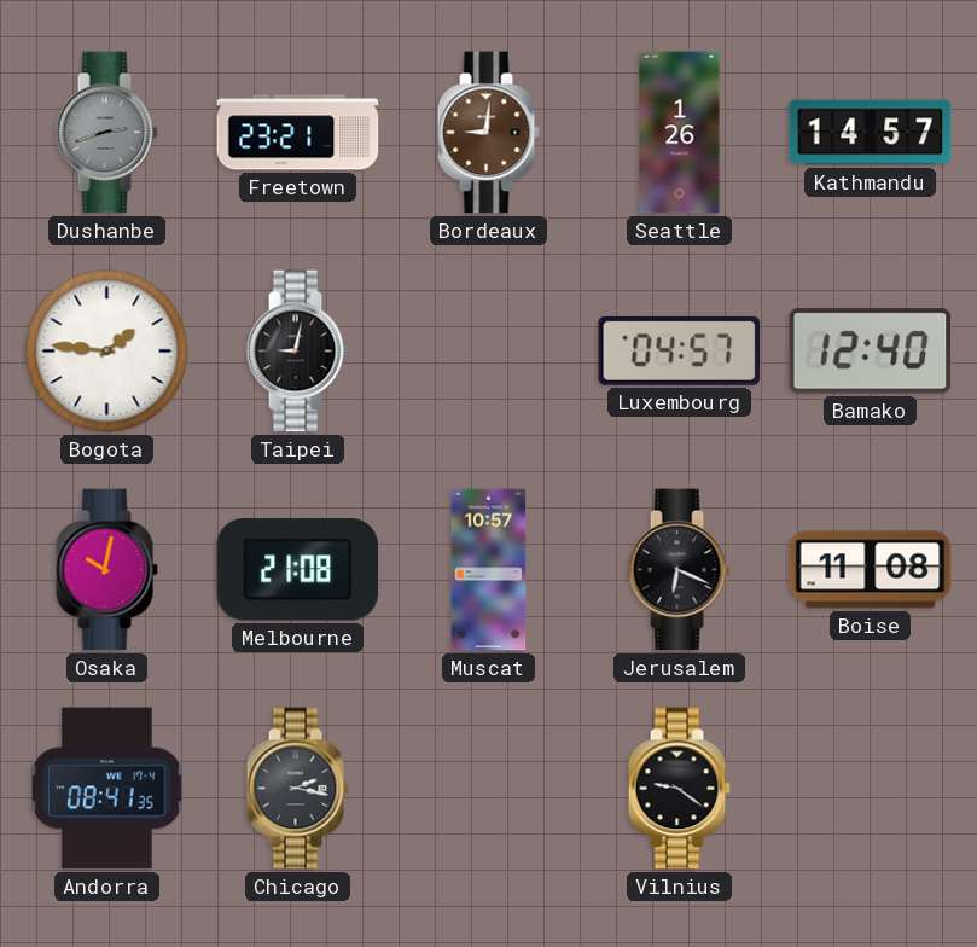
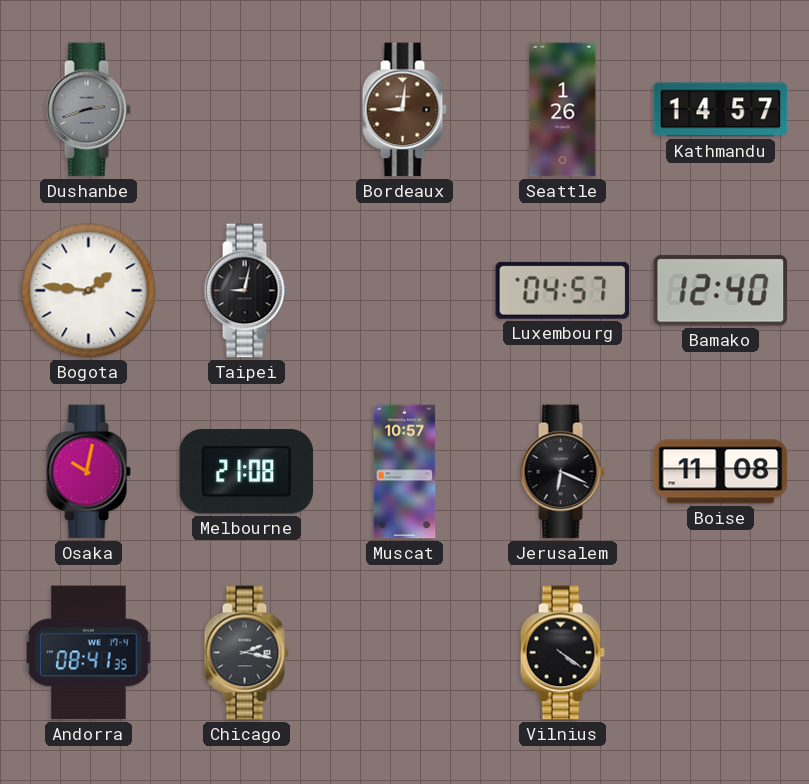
Freetown: 23:21 -> none (298, 133)
Vilnius: 9:21 -> 4:21 (562, 653)
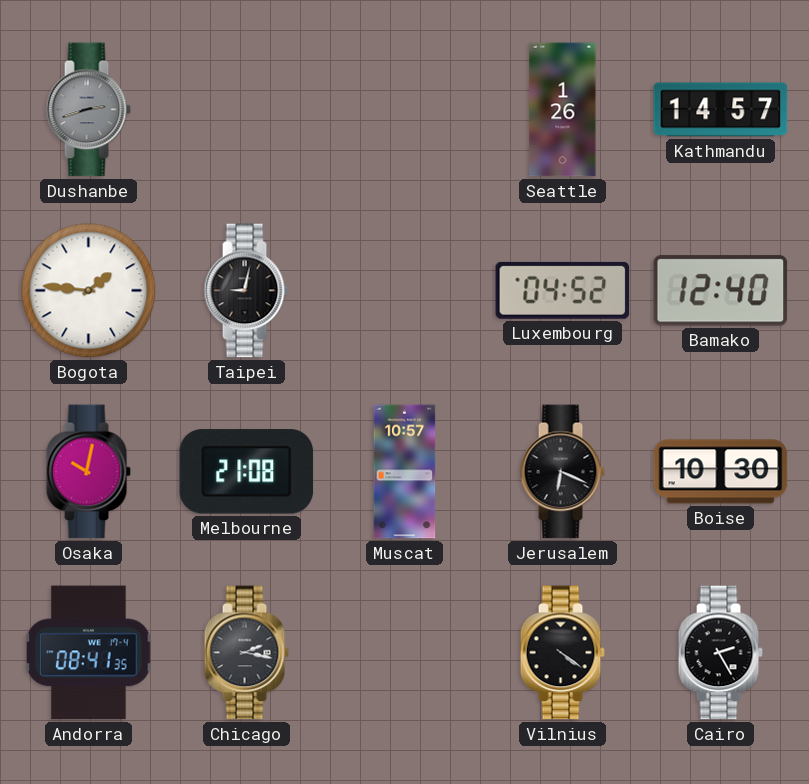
Bordeaux: 9:01 -> none (404, 110)
Luxembourg: 04:57 -> 04:52 (563, 290)
Boise: 11:08 -> 10:30 (721, 472)
Cairo: none -> 2:25 (720, 653)
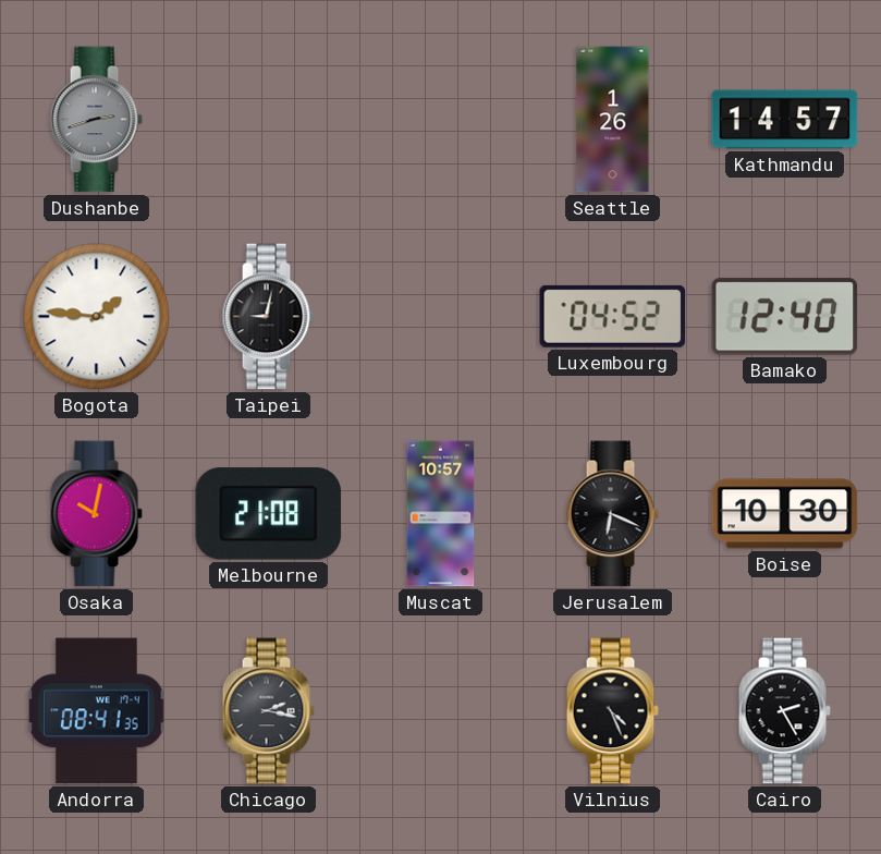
Vilnius: 4:21 -> 4:26 (612, 711)
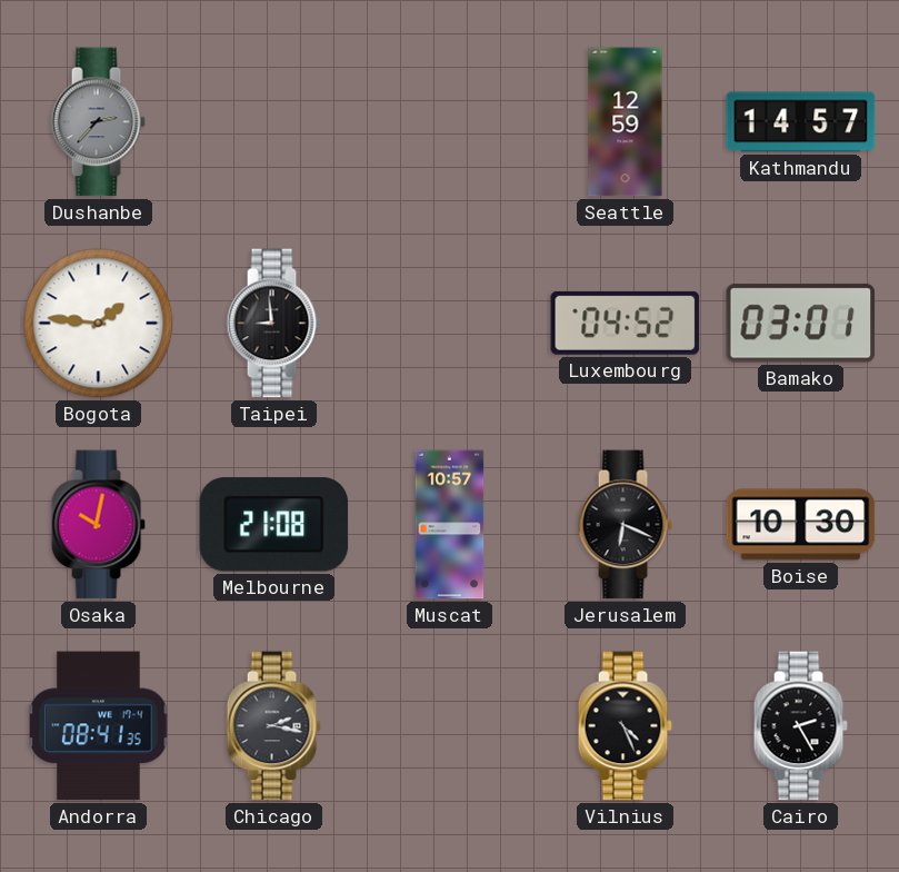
Dushanbe: 2:42 -> 2:37 (98, 122)
Seattle: 1:26 -> 12:59 (626, 122)
Taipei: 9:02 -> 8:59 (273, 324)
Bamako: 12:40 -> 03:01 (801, 324)
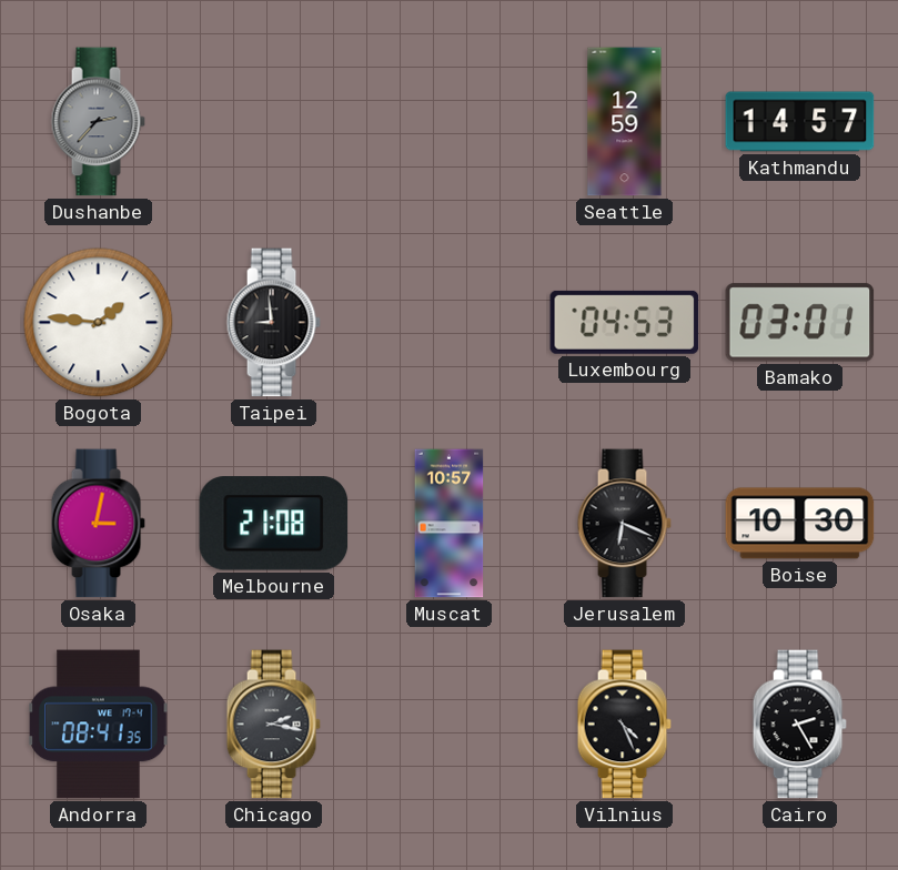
Luxembourg: 04:52 -> 04:53 (625, 322)
Osaka: 10:02 -> 3:02 (98, 524)
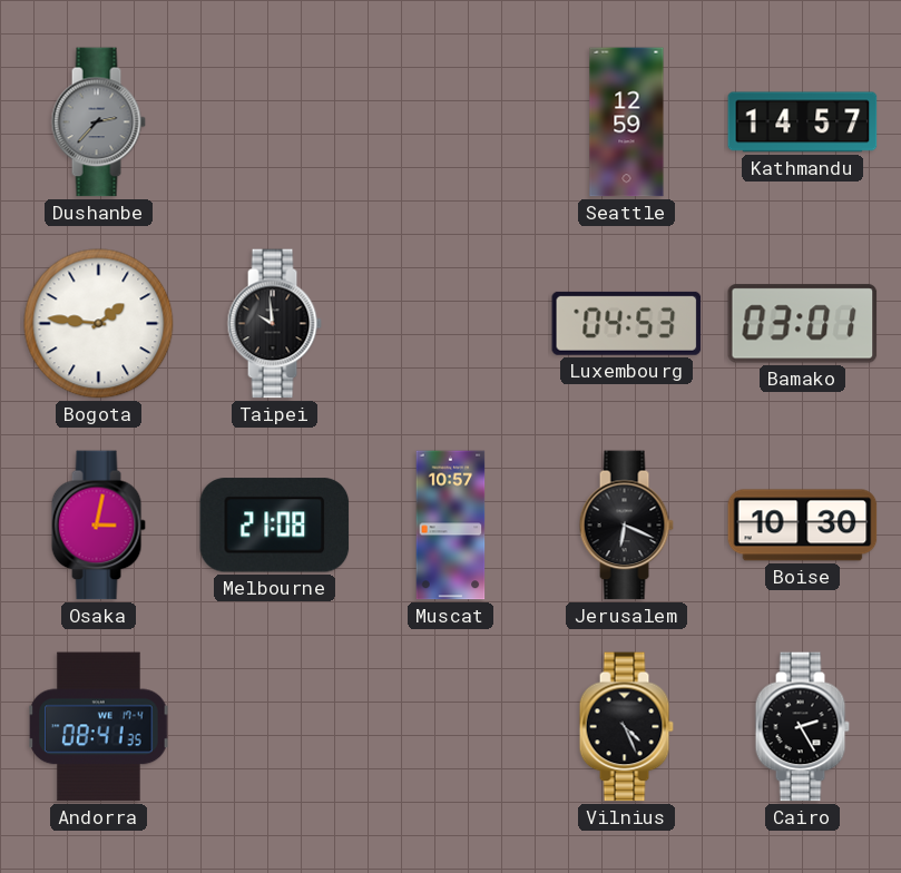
Taipei: 8:59 -> 9:59 (274, 324)
Chicago: 2:17 -> none (273, 725)
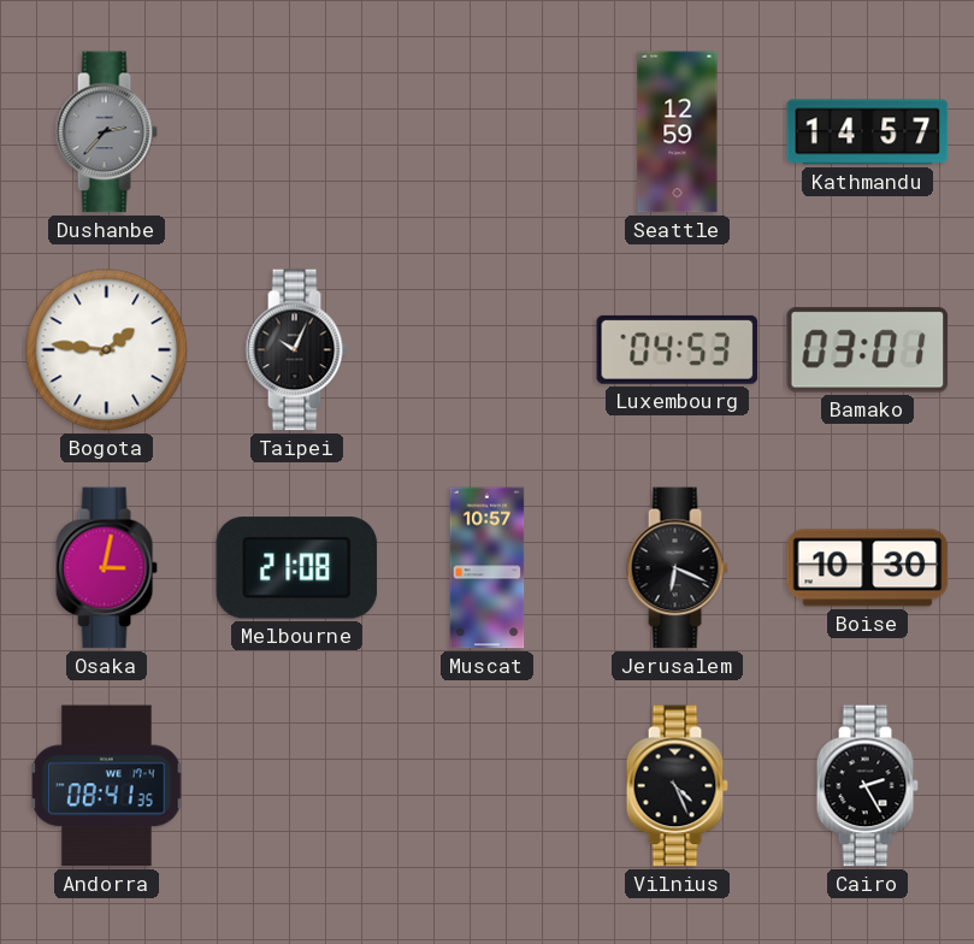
Taipei: 9:59 -> 10:04 (296, 350)
